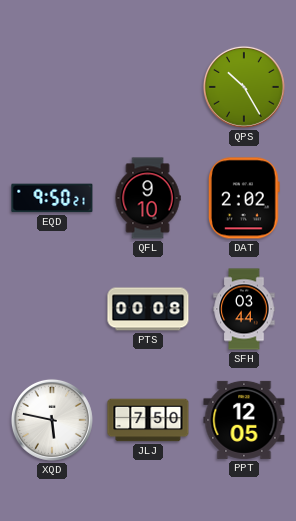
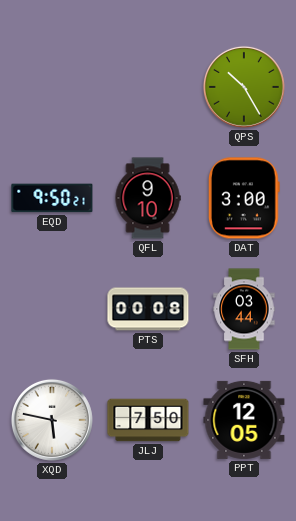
DAT: 2:02 -> 3:00 (244, 198)
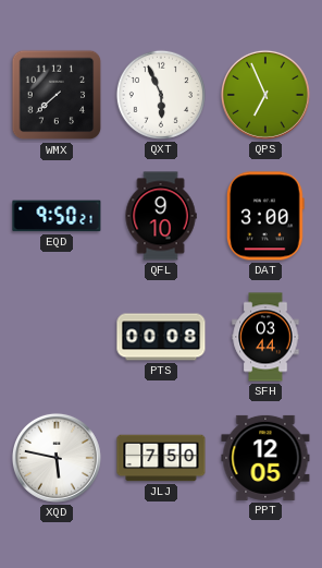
WMX: none -> 7:38 (57, 95)
QXT: none -> 5:56 (161, 95)
QPS: 10:25 -> 6:56 (265, 95)
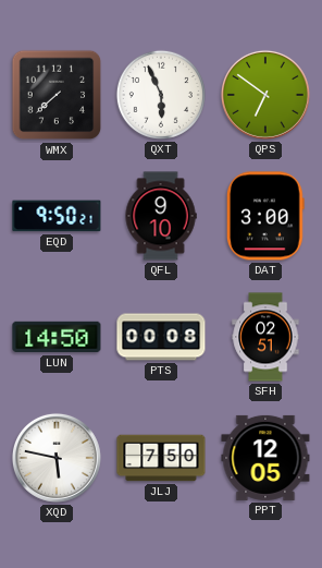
QPS: 6:56 -> 6:51 (265, 95)
LUN: none -> 14:50 (57, 337)
SFH: 03:44 -> 02:51 (265, 337)
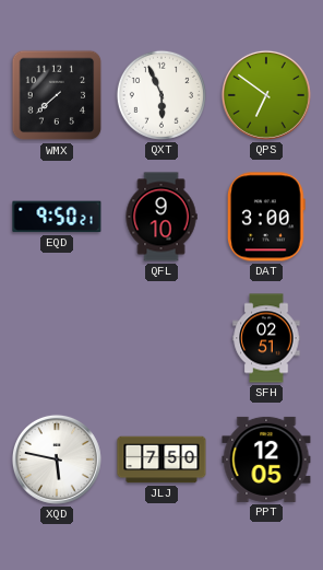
LUN: 14:50 -> none (57, 337)
PTS: 00:08 -> none (161, 337)
